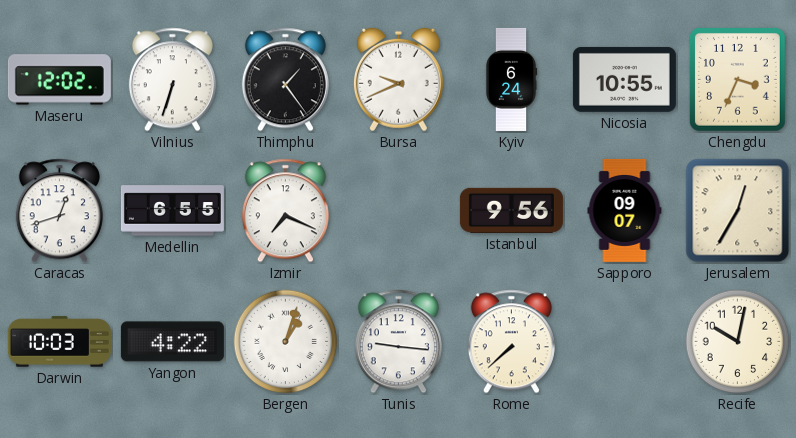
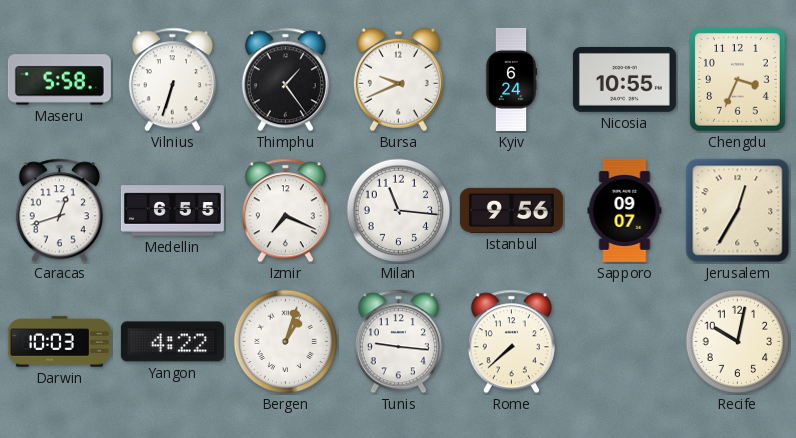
Maseru: 12:02 -> 5:58 (59, 80)
Milan: none -> 11:16 (399, 211)
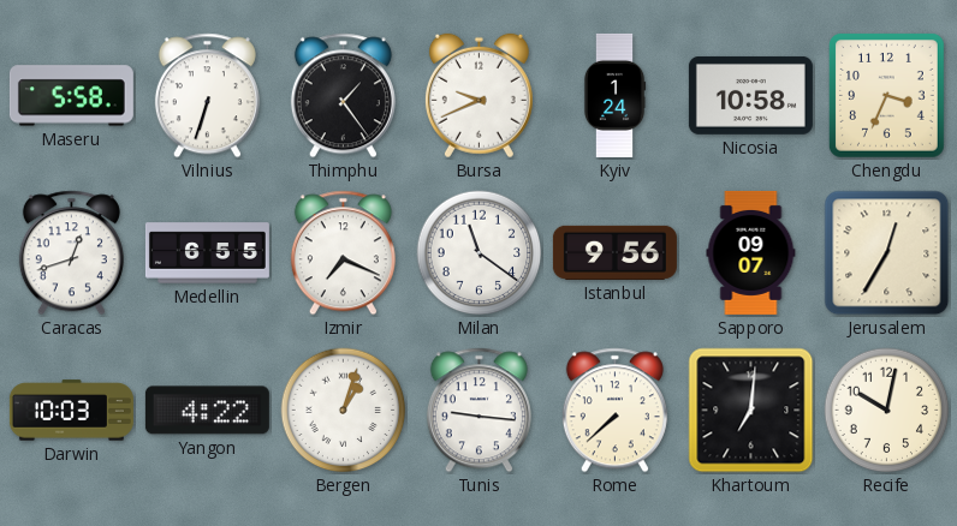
Kyiv: 6:24 -> 1:24 (614, 95)
Nicosia: 10:55 -> 10:58 (750, 95)
Milan: 11:16 -> 11:21 (480, 253)
Khartoum: none -> 7:01 (751, 411)
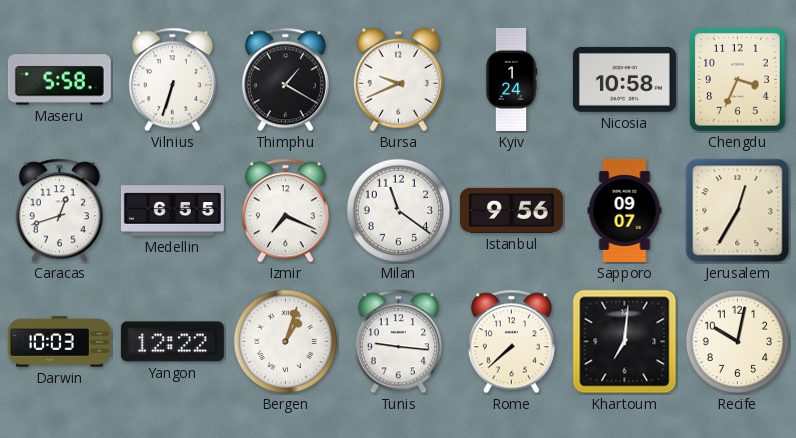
Thimphu: 1:24 -> 1:20 (285, 80)
Yangon: 4:22 -> 12:22 (172, 342)
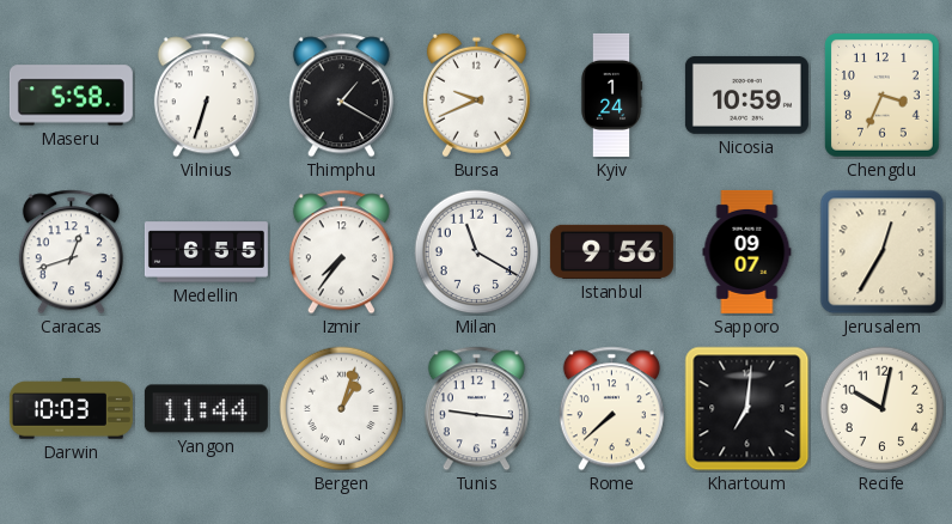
Nicosia: 10:58 -> 10:59 (746, 95)
Izmir: 7:19 -> 7:36 (341, 252)
Milan: 11:21 -> 11:20 (477, 252)
Yangon: 12:22 -> 11:44 (206, 409)
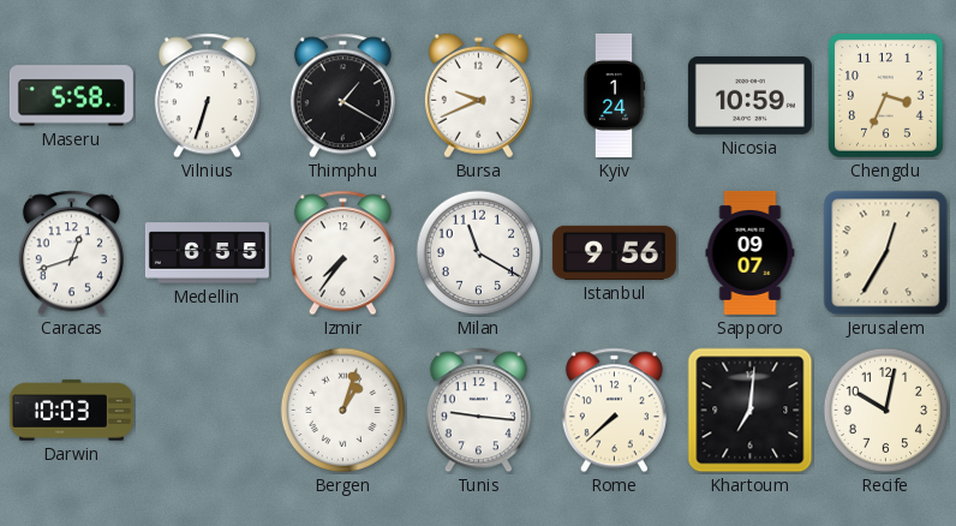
Yangon: 11:44 -> none (206, 409)
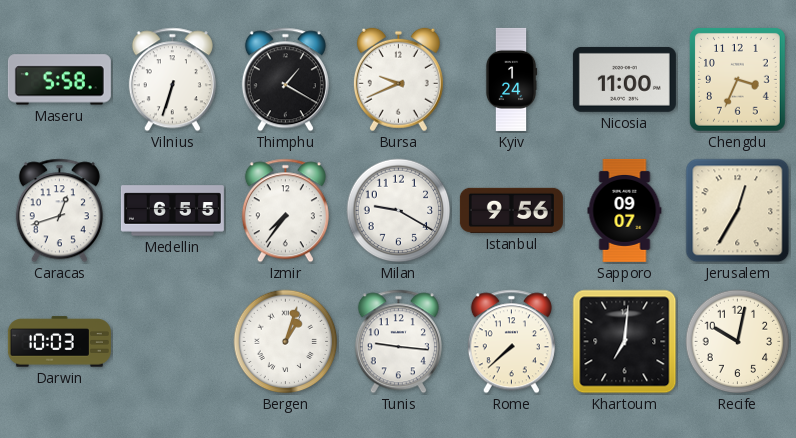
Nicosia: 10:59 -> 11:00 (624, 79)
Milan: 11:20 -> 9:20 (399, 211)
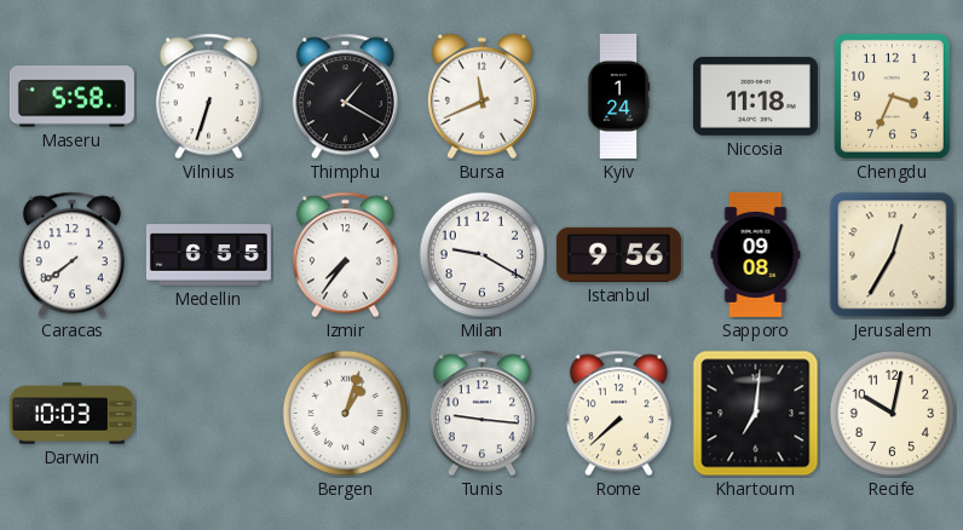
Bursa: 9:41 -> 11:41 (481, 97)
Nicosia: 11:00 -> 11:18 (755, 96)
Caracas: 12:42 -> 7:39 (71, 255)
Sapporo: 09:07 -> 09:08 (756, 254)
